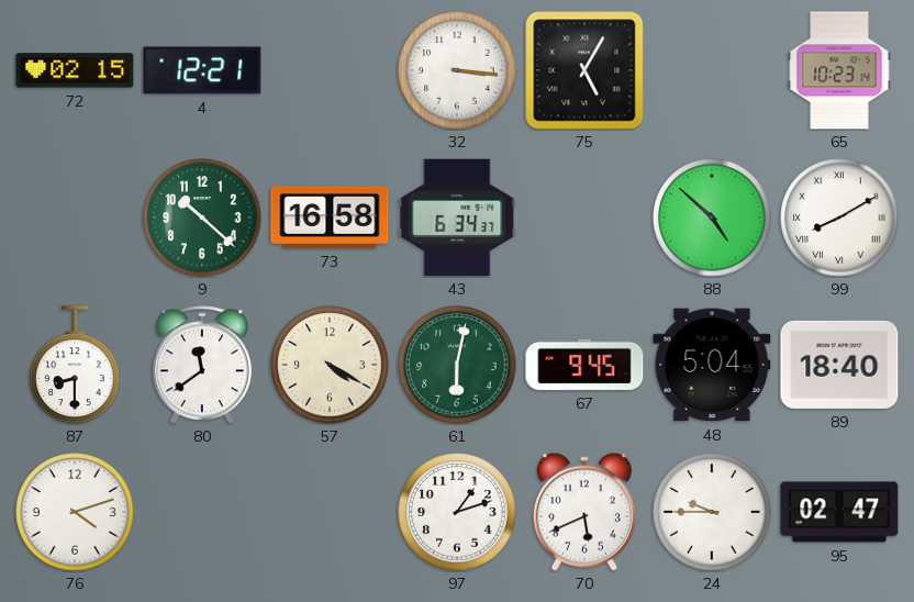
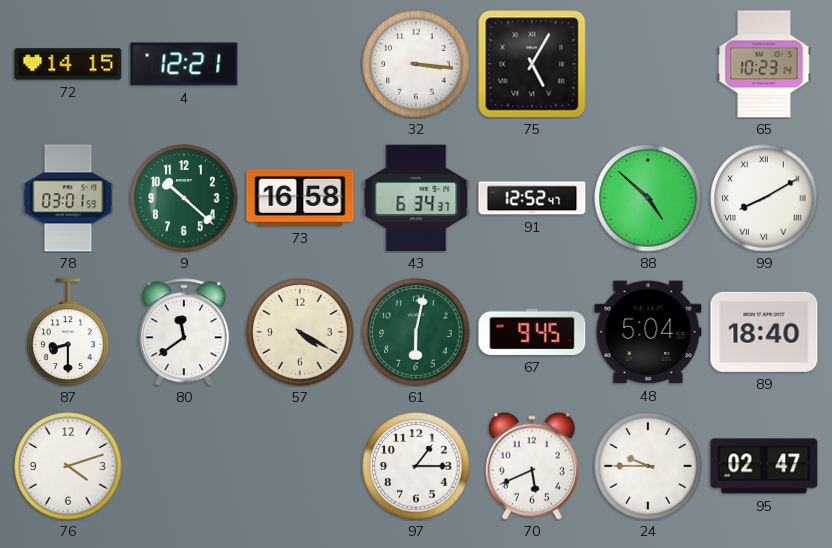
72: 02:15 -> 14:15 (68, 64)
78: none -> 03:01 (68, 198)
91: none -> 12:52 (532, 198)
97: 1:12 -> 1:15 (416, 466)
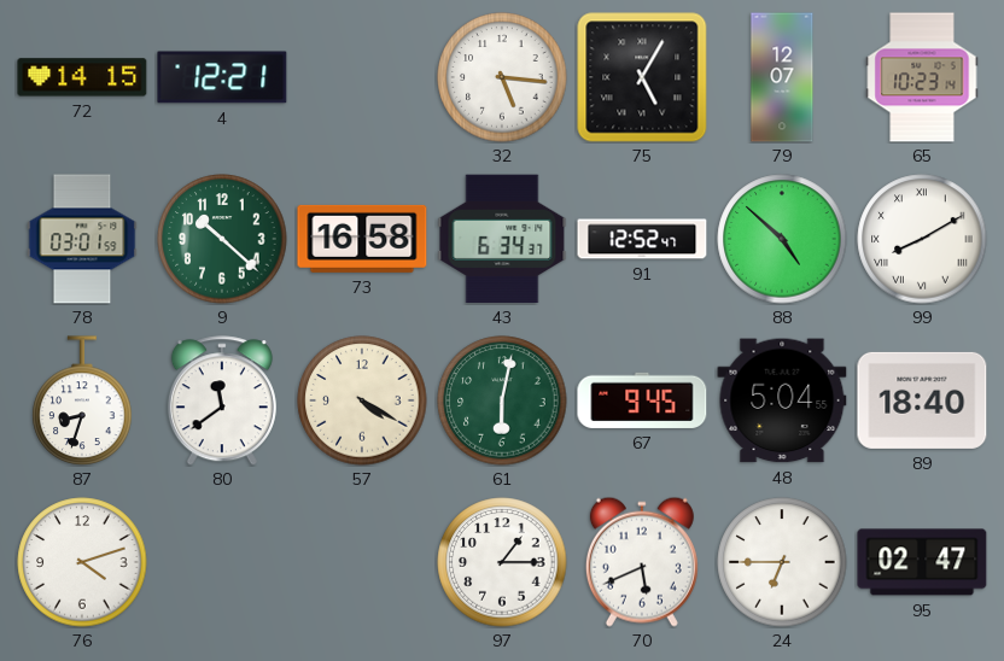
32: 3:16 -> 5:16 (502, 77)
79: none -> 12:07 (782, 77)
87: 8:30 -> 8:33 (82, 400)
24: 9:45 -> 6:45 (782, 562)
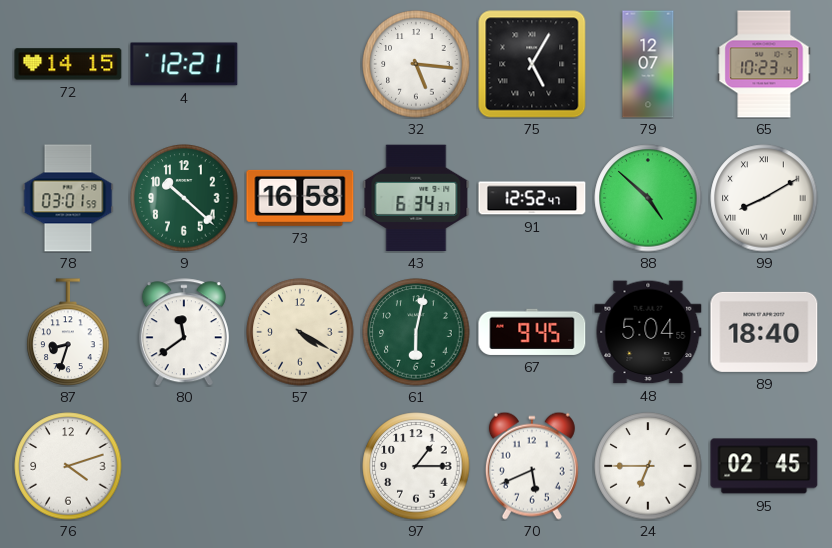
95: 02:47 -> 02:45 (764, 466)
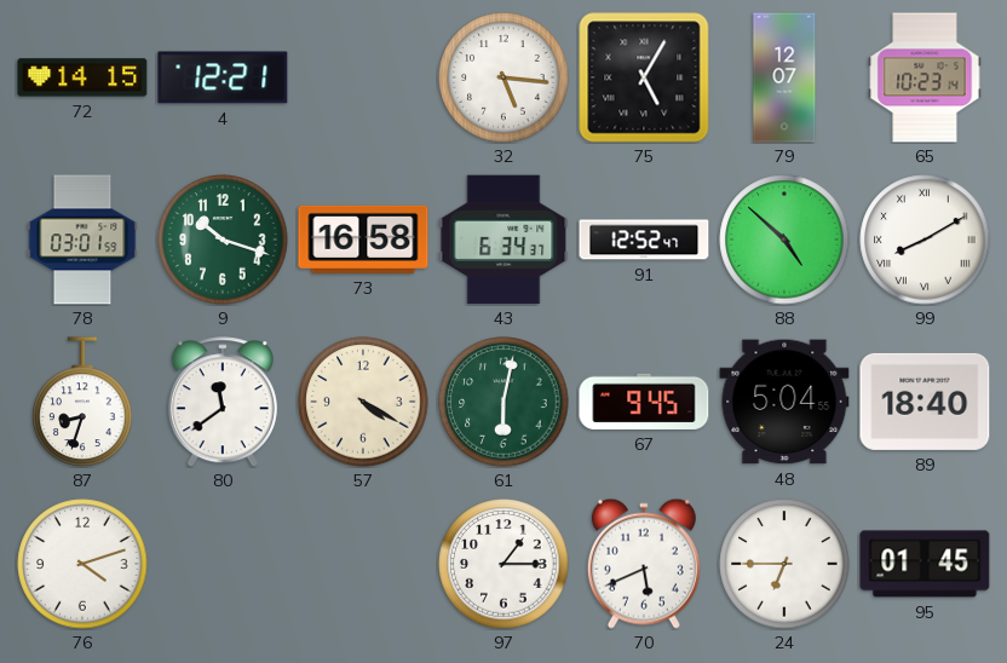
9: 10:22 -> 10:18 (223, 240)
95: 02:45 -> 01:45 (925, 564)
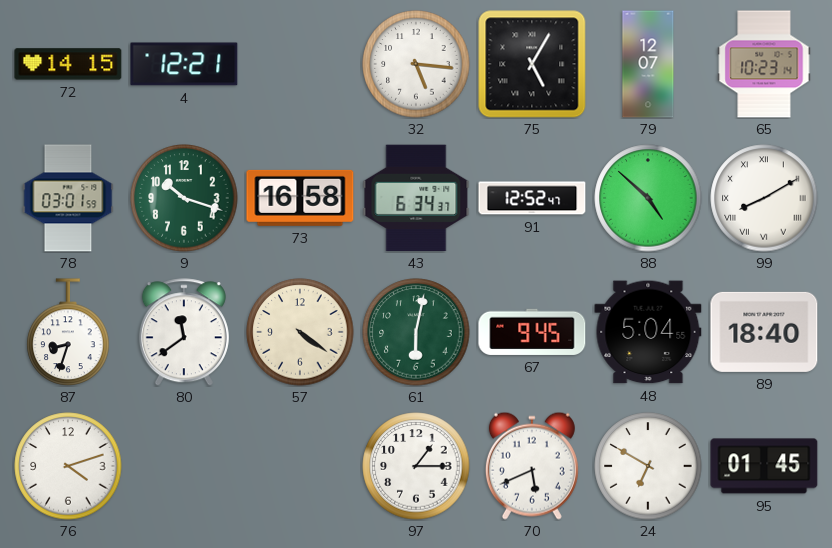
57: 4:20 -> 4:21 (300, 332)
24: 6:45 -> 6:50 (648, 466)
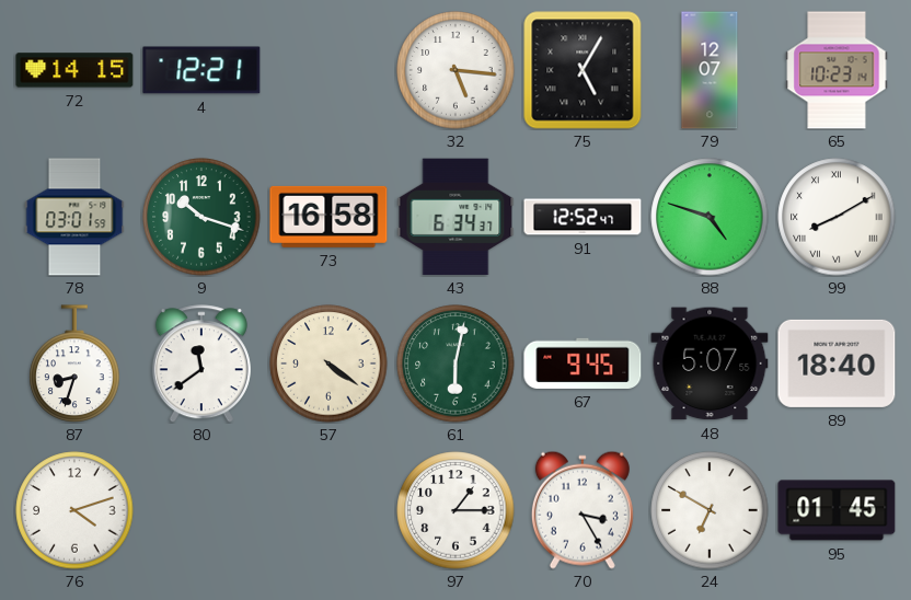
88: 4:52 -> 4:48 (710, 217)
48: 5:04 -> 5:07 (710, 364)
70: 5:41 -> 3:25 (583, 510)
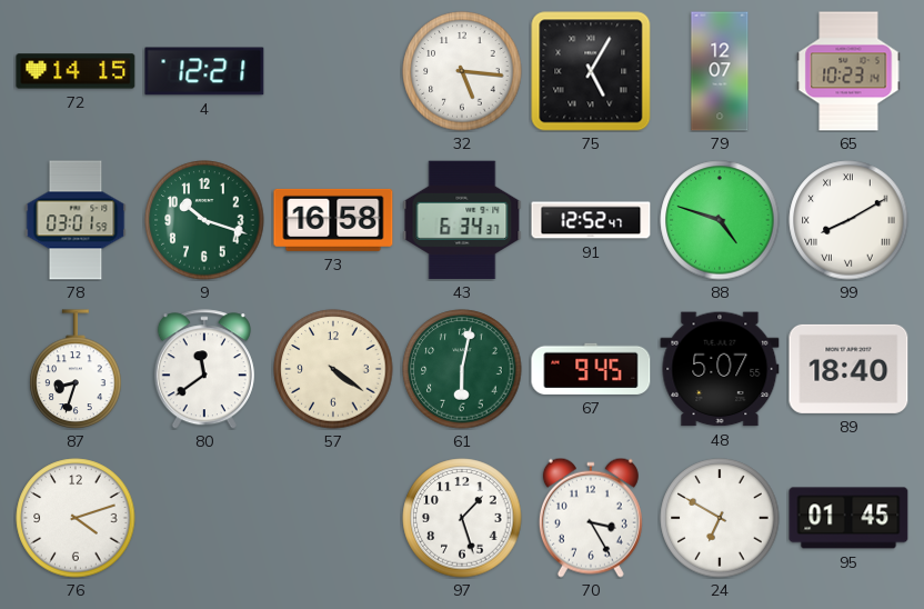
97: 1:15 -> 1:27 (462, 518)
